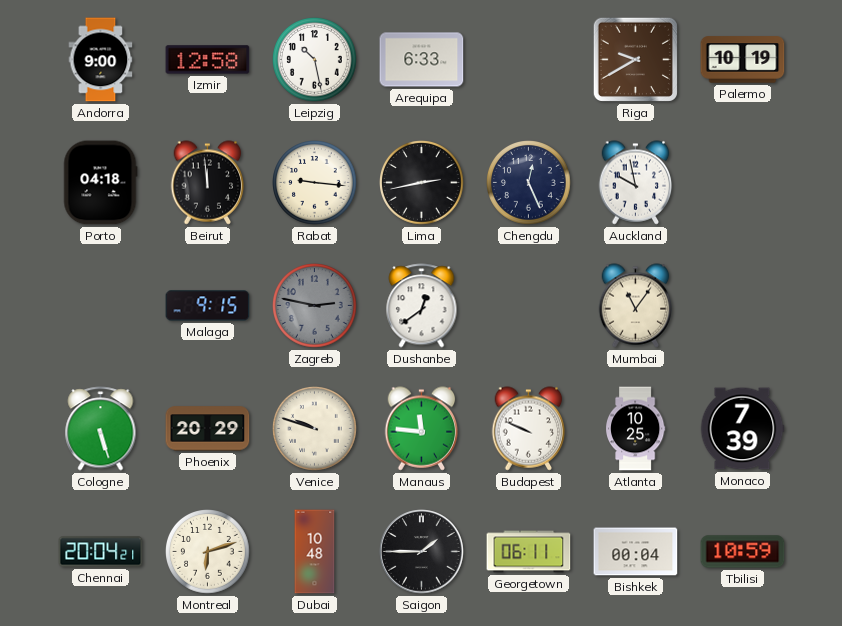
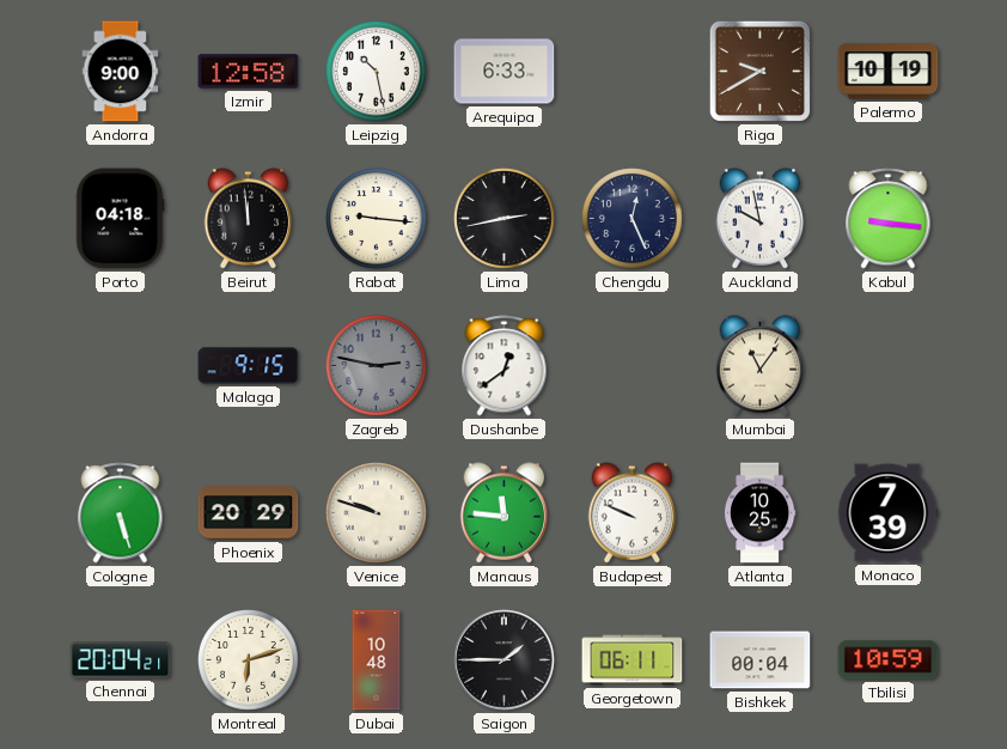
Kabul: none -> 9:16 (889, 219)
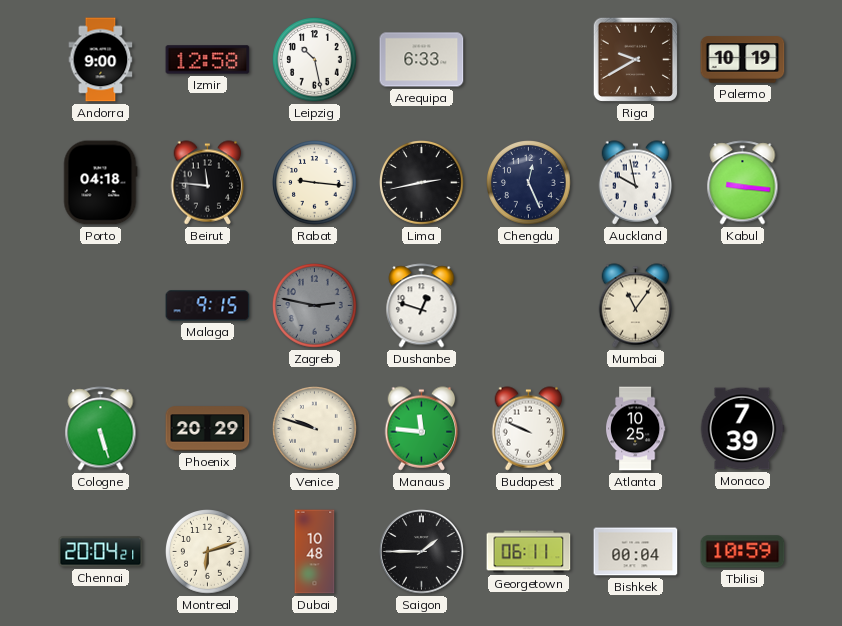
Beirut: 11:59 -> 11:46 (208, 183)
Dushanbe: 12:39 -> 12:48 (422, 306)
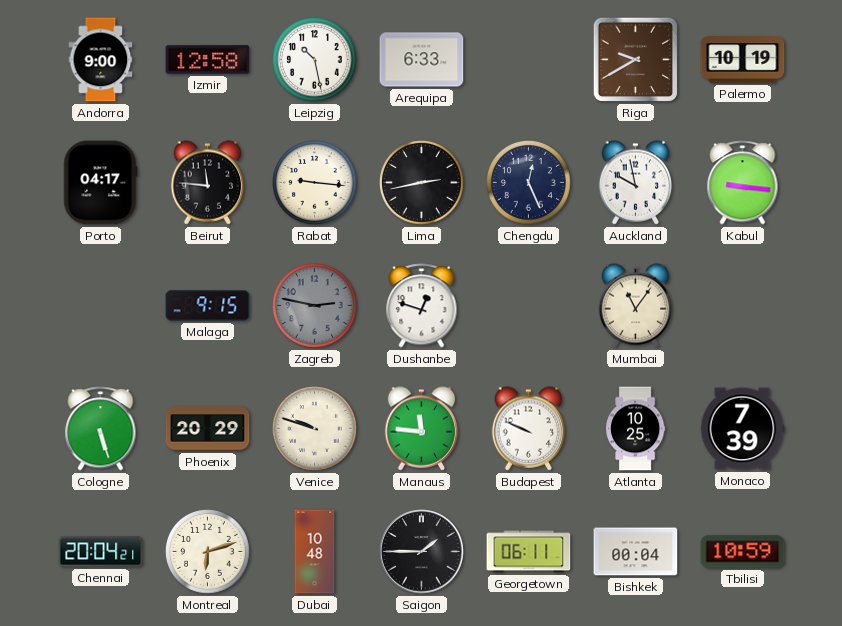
Porto: 04:18 -> 04:17 (100, 183)
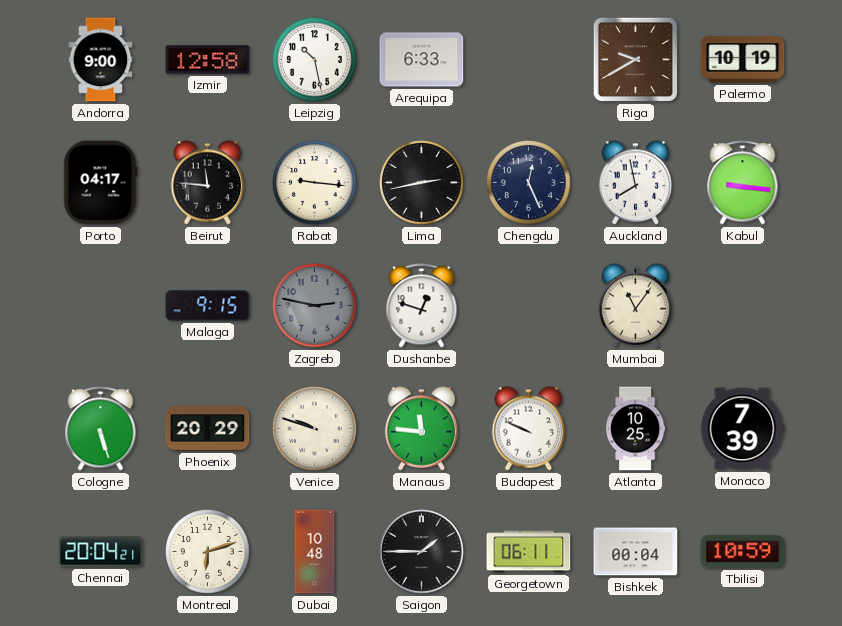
Auckland: 9:58 -> 7:58 (636, 183)
